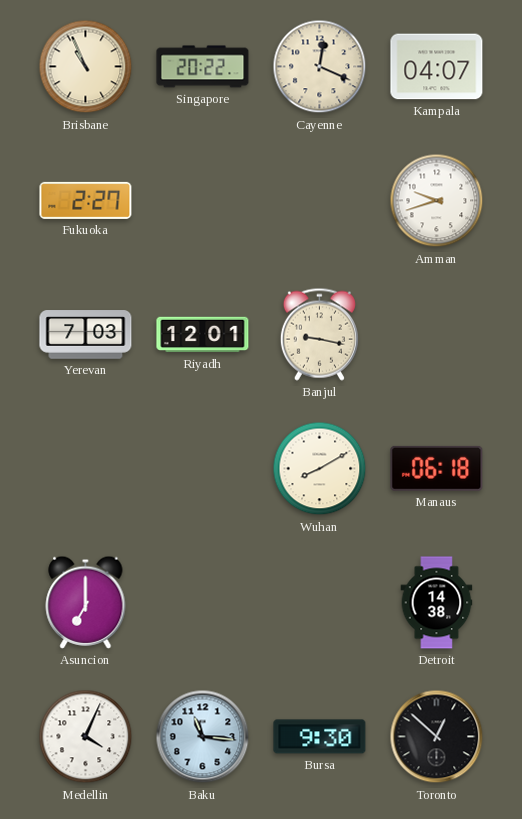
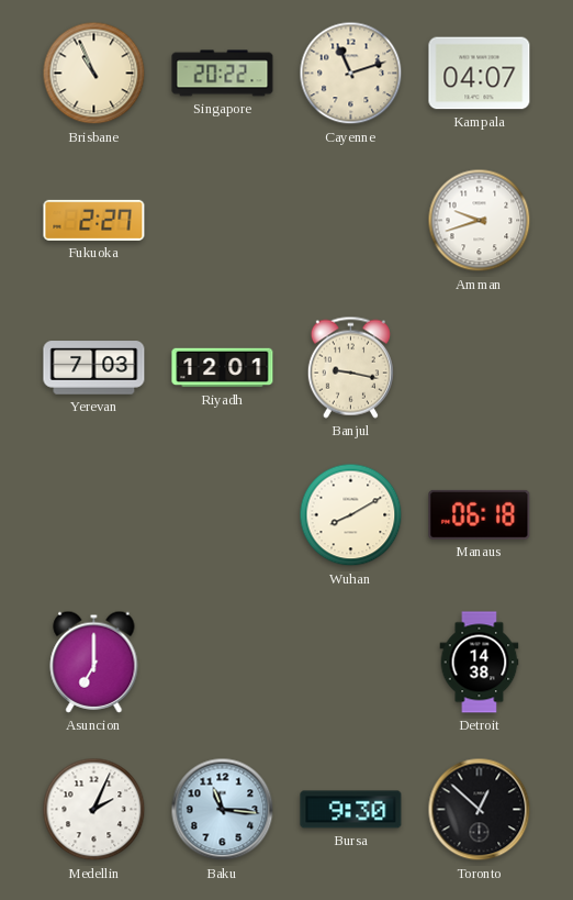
Cayenne: 12:19 -> 11:12 (351, 74)
Medellin: 4:04 -> 2:04 (94, 810)
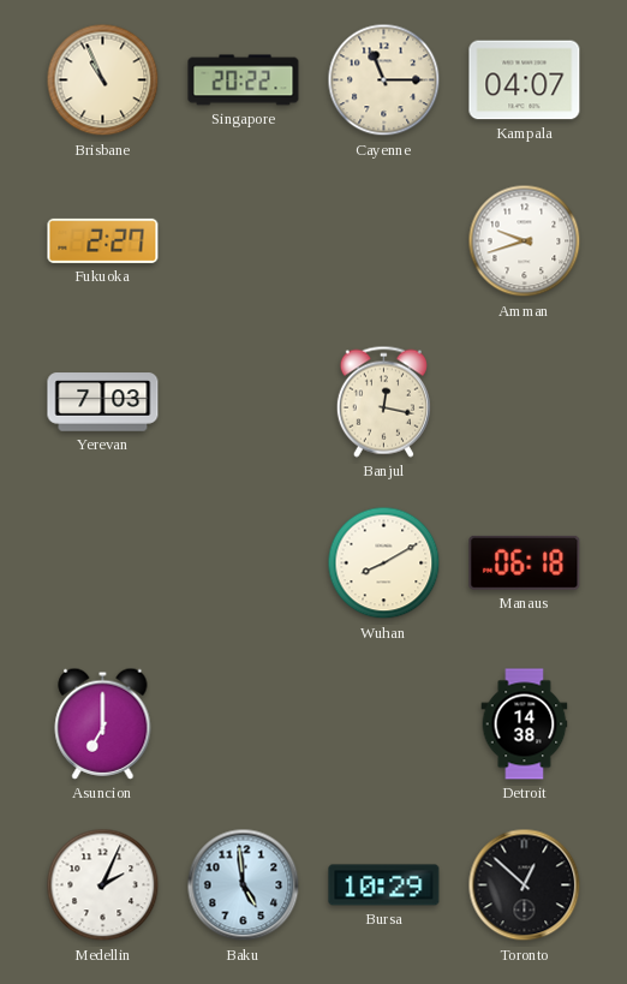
Cayenne: 11:12 -> 11:15 (384, 80)
Riyadh: 12:01 -> none (223, 368)
Banjul: 9:17 -> 12:17 (383, 401)
Baku: 11:16 -> 4:59 (244, 885)
Bursa: 9:30 -> 10:29 (384, 885)
